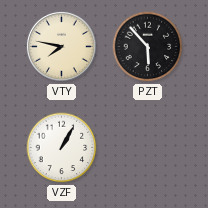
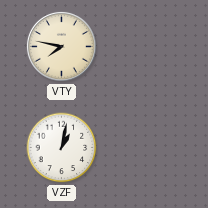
PZT: 5:53 -> none (148, 47)
VZF: 1:05 -> 1:02 (62, 148)
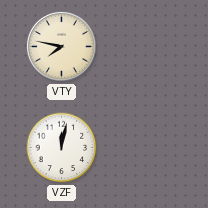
VZF: 1:02 -> 12:02 (62, 148)
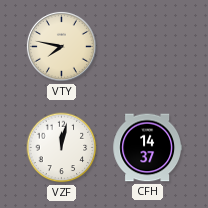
CFH: none -> 14:37 (147, 148)
